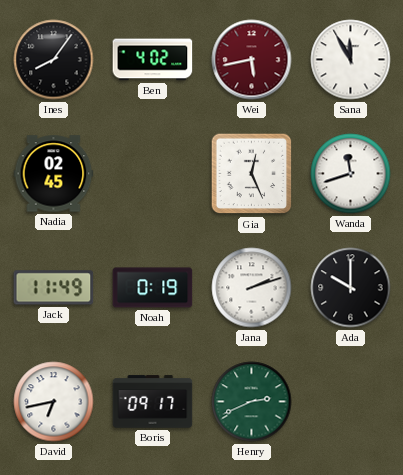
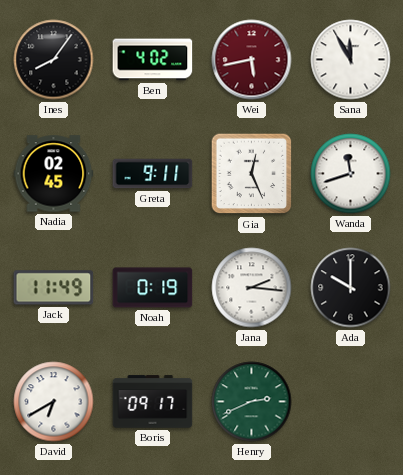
Greta: none -> 9:11 (153, 174)
Jana: 2:12 -> 2:16 (252, 288)
David: 6:43 -> 6:40 (54, 402)
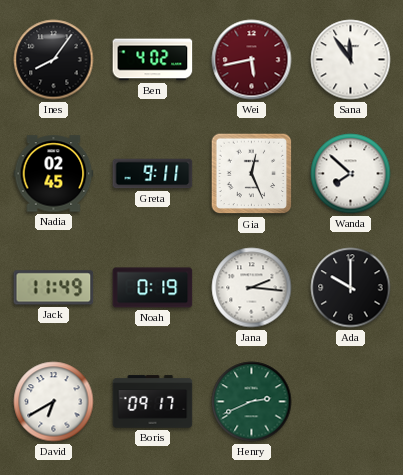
Sana: 11:55 -> 11:54 (351, 60)
Wanda: 11:42 -> 7:52 (351, 174)
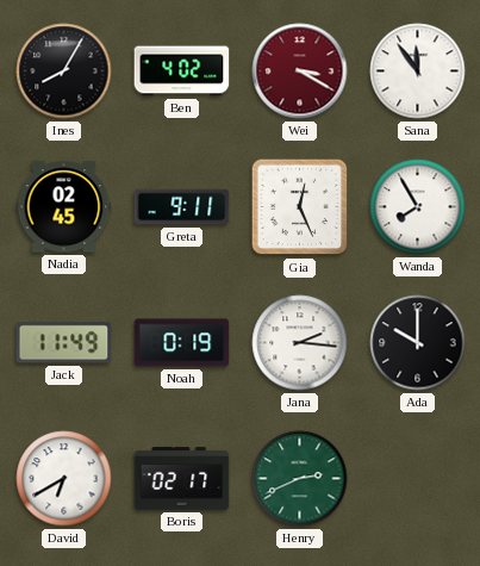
Ines: 8:06 -> 8:05 (64, 71)
Wei: 5:43 -> 3:20 (300, 71)
Wanda: 7:52 -> 7:55 (418, 207)
Boris: 09:17 -> 02:17 (182, 479)
